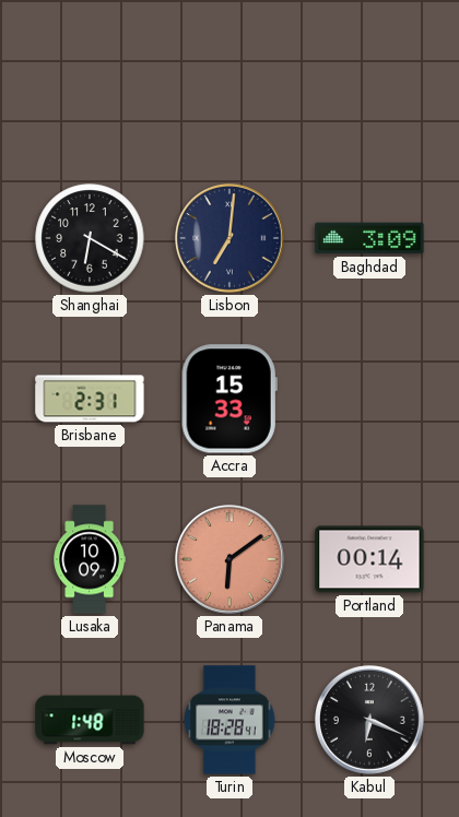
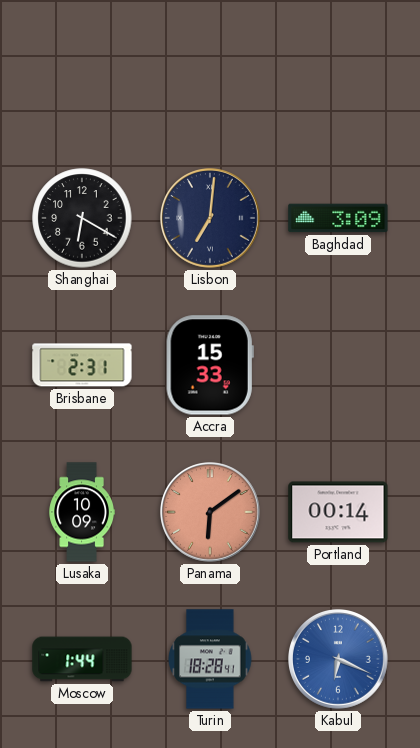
Moscow: 1:48 -> 1:44 (82, 659)
Kabul dial: black -> blue (339, 660)
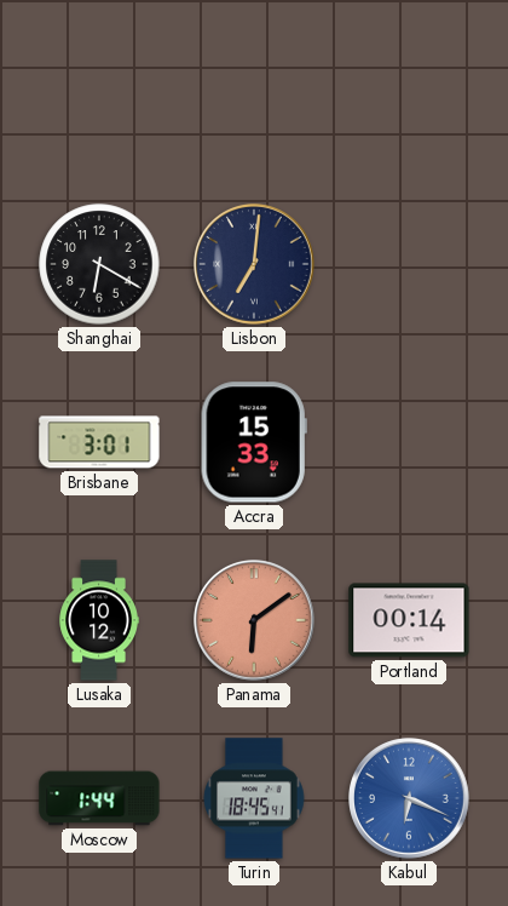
Baghdad: 3:09 -> none (338, 218)
Brisbane: 2:31 -> 3:01 (99, 442)
Lusaka: 10:09 -> 10:12 (98, 620)
Turin: 18:28 -> 18:45 (254, 798)
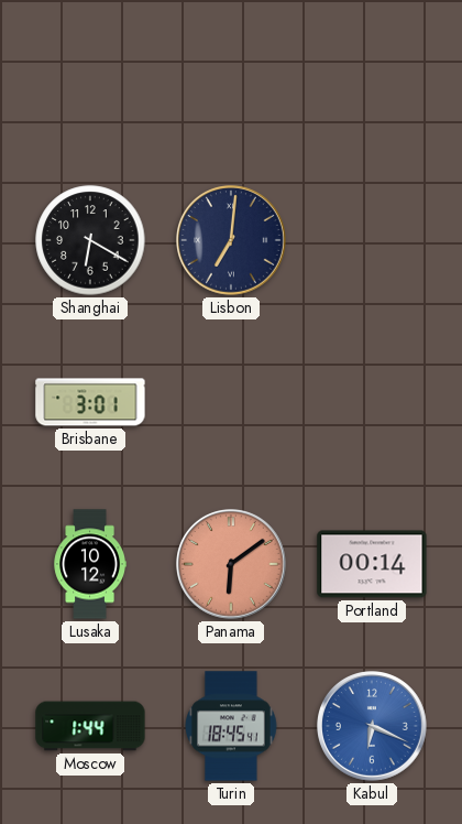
Accra: 15:33 -> none (254, 442)
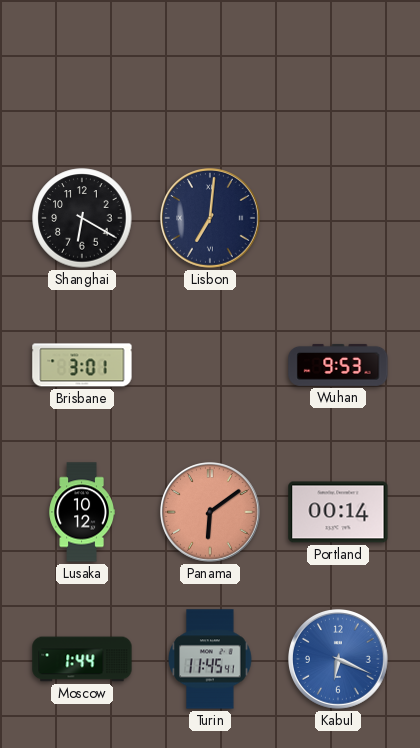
Wuhan: none -> 9:53 (338, 365)
Turin: 18:45 -> 11:45 (210, 659)
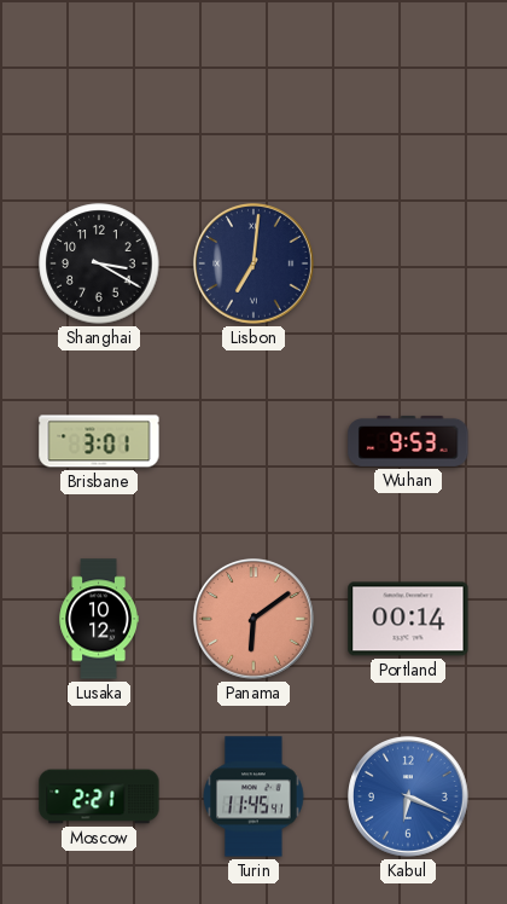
Shanghai: 6:20 -> 3:20 (99, 263)
Moscow: 1:44 -> 2:21 (99, 796)
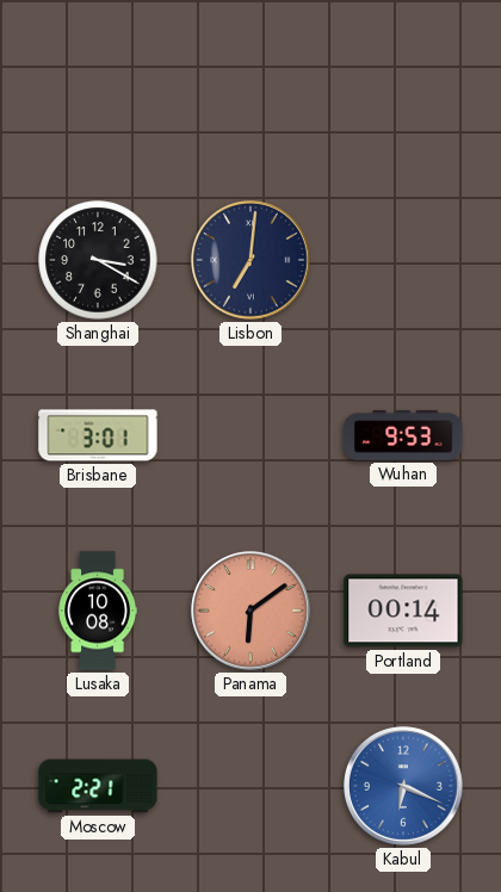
Lusaka: 10:12 -> 10:08 (97, 611)
Turin: 11:45 -> none (253, 796)
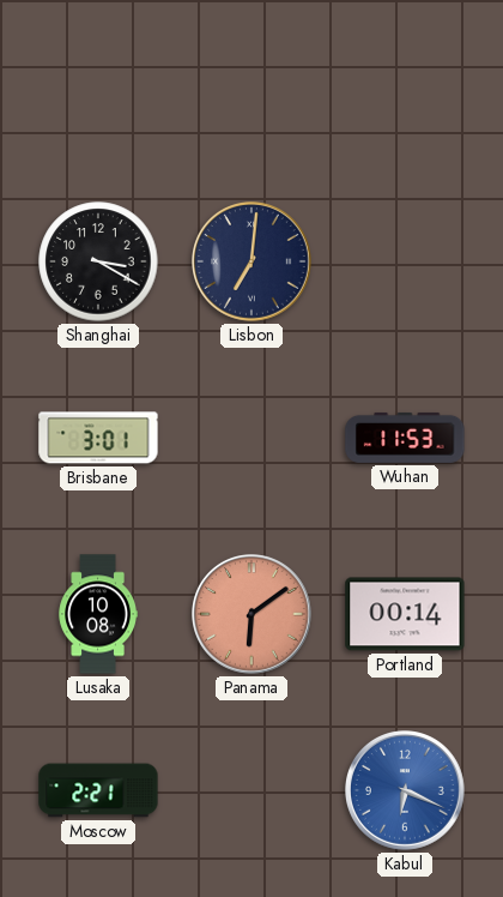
Wuhan: 9:53 -> 11:53 (405, 438)
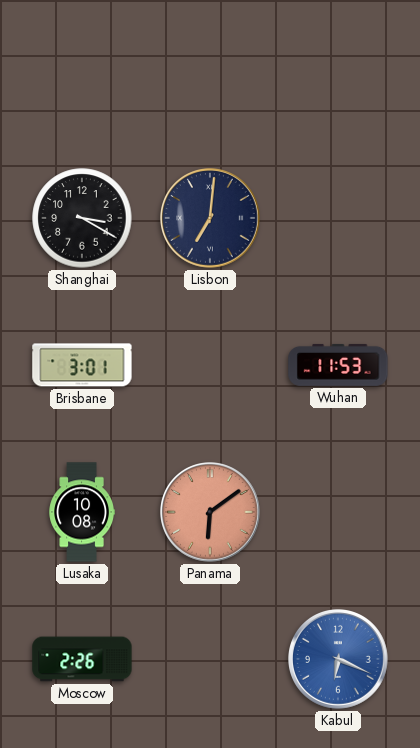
Portland: 00:14 -> none (405, 614)
Moscow: 2:21 -> 2:26 (82, 659)
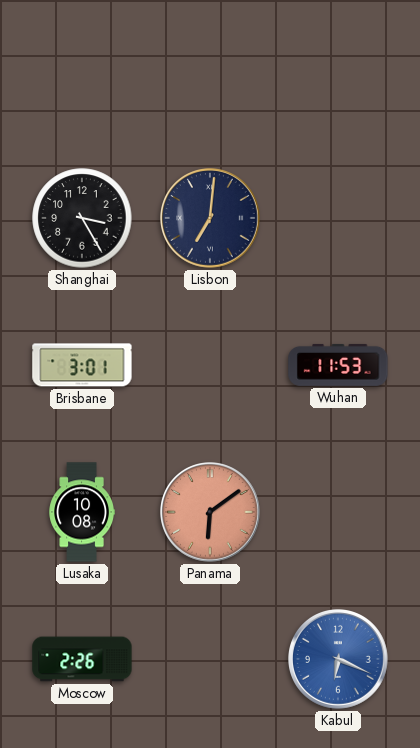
Shanghai: 3:20 -> 3:25 (82, 218)
